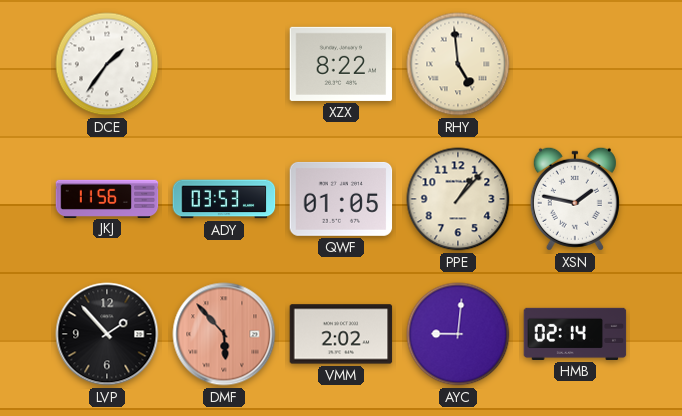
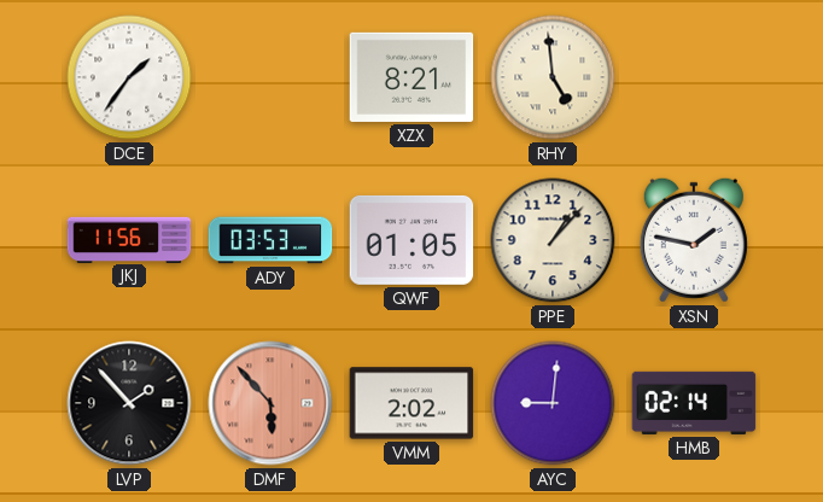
XZX: 8:22 -> 8:21 (411, 77)
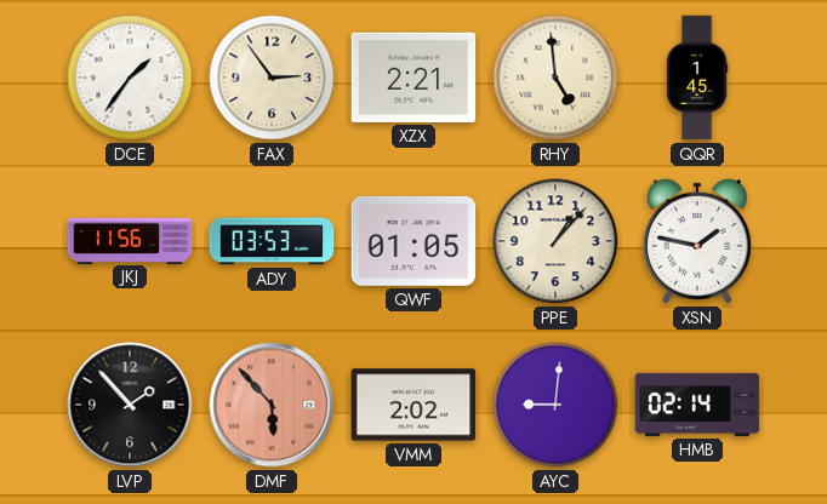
FAX: none -> 2:54 (272, 78)
XZX: 8:21 -> 2:21 (413, 78)
QQR: none -> 1:45 (697, 78)
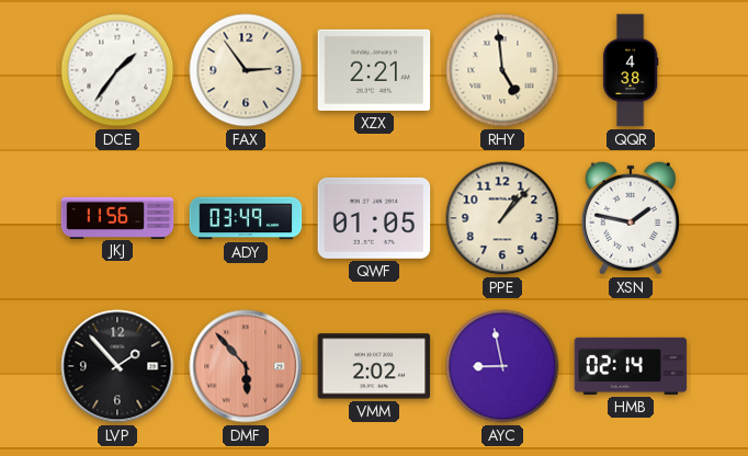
QQR: 1:45 -> 4:38 (631, 70)
ADY: 03:53 -> 03:49 (246, 218)
AYC: 9:01 -> 8:58 (502, 366)
